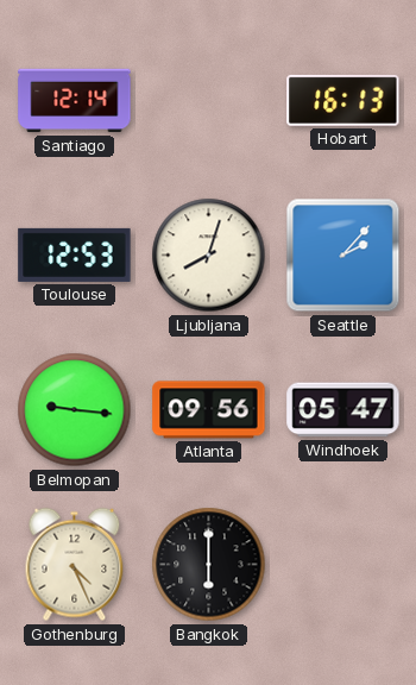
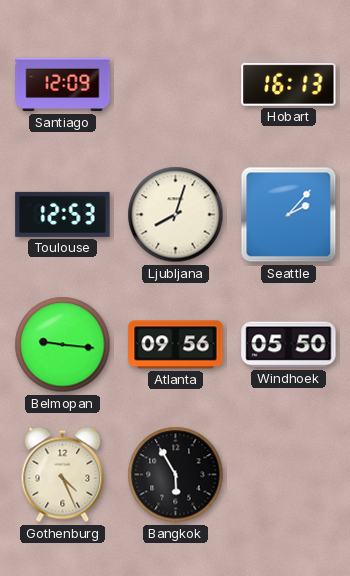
Santiago: 12:14 -> 12:09 (63, 85)
Windhoek: 05:47 -> 05:50 (289, 345)
Bangkok: 6:00 -> 5:55 (176, 475)
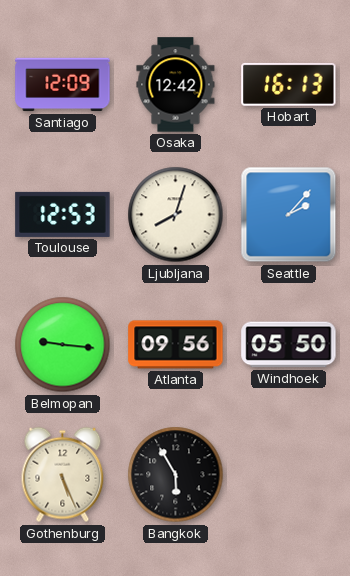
Osaka: none -> 12:42 (176, 85)
Gothenburg: 4:26 -> 5:26 (63, 475)
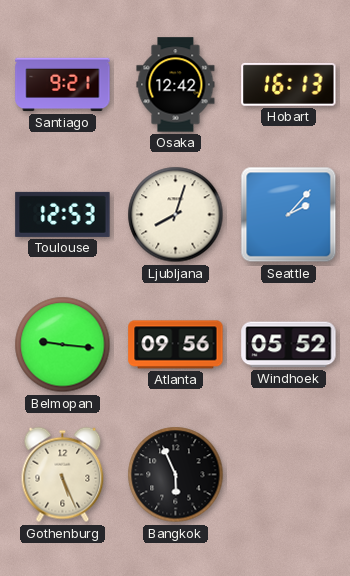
Santiago: 12:09 -> 9:21 (63, 85)
Windhoek: 05:50 -> 05:52 (289, 345)
Bangkok: 5:55 -> 5:56 (176, 475)
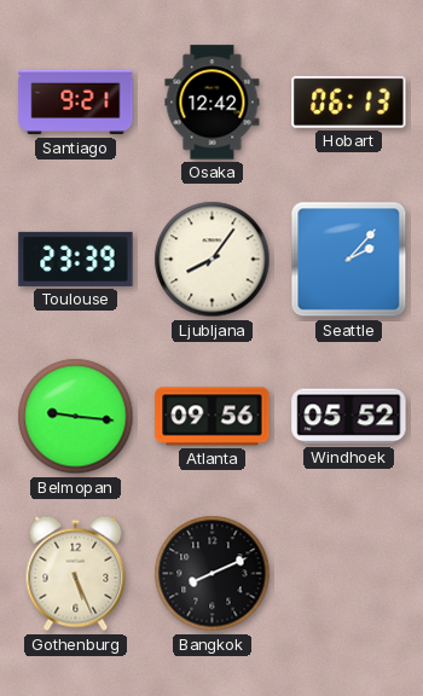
Hobart: 16:13 -> 06:13 (349, 101)
Toulouse: 12:53 -> 23:39 (76, 259)
Ljubljana: 8:03 -> 8:06 (213, 260)
Bangkok: 5:56 -> 8:11 (213, 574)
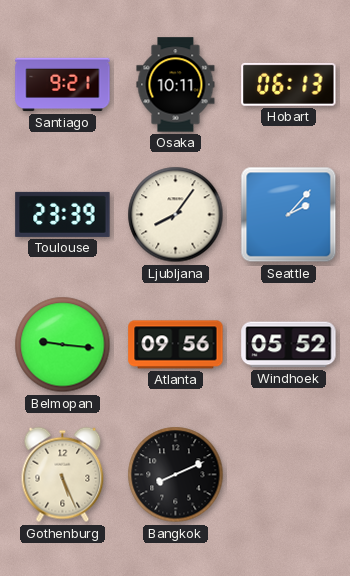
Osaka: 12:42 -> 10:11 (176, 85)
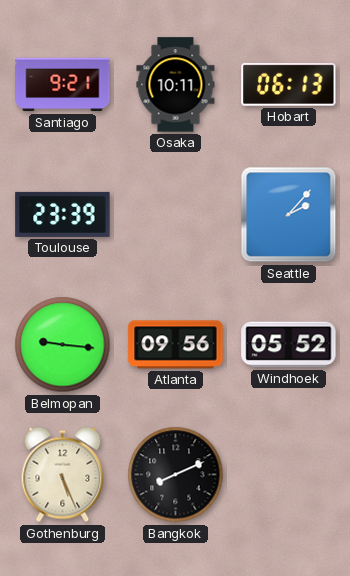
Ljubljana: 8:06 -> none (176, 215)
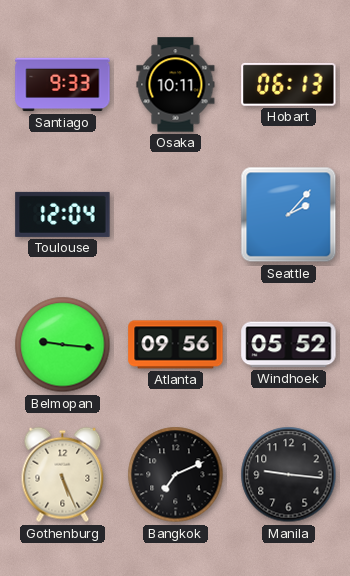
Santiago: 9:21 -> 9:33 (63, 85)
Toulouse: 23:39 -> 12:04 (63, 214)
Bangkok: 8:11 -> 7:11 (176, 475)
Manila: none -> 9:16 (289, 475)
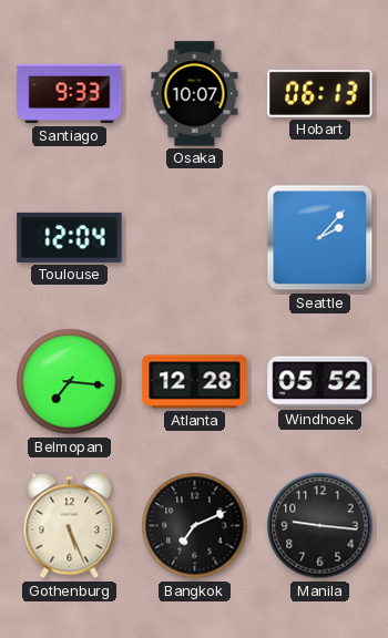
Osaka: 10:11 -> 10:07 (195, 94)
Belmopan: 9:16 -> 7:16 (70, 382)
Atlanta: 09:56 -> 12:28 (195, 382)
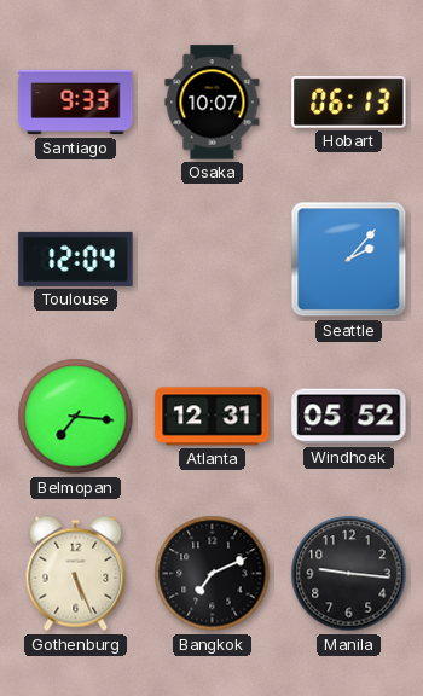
Atlanta: 12:28 -> 12:31 (213, 417)
